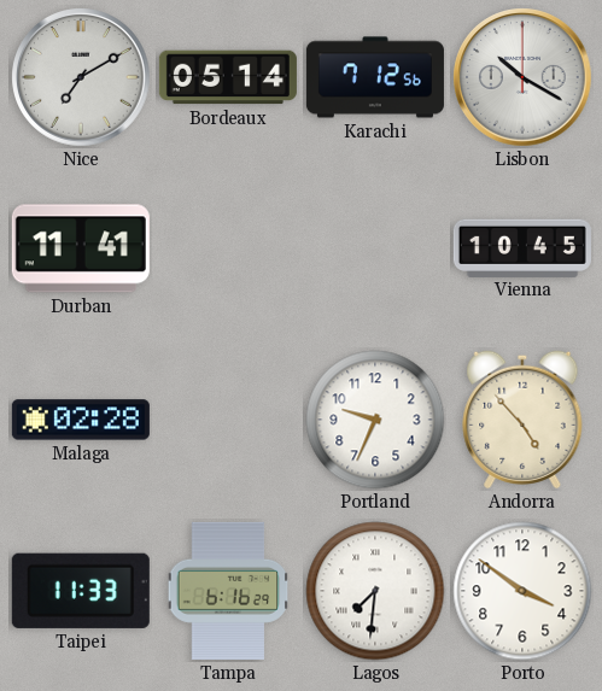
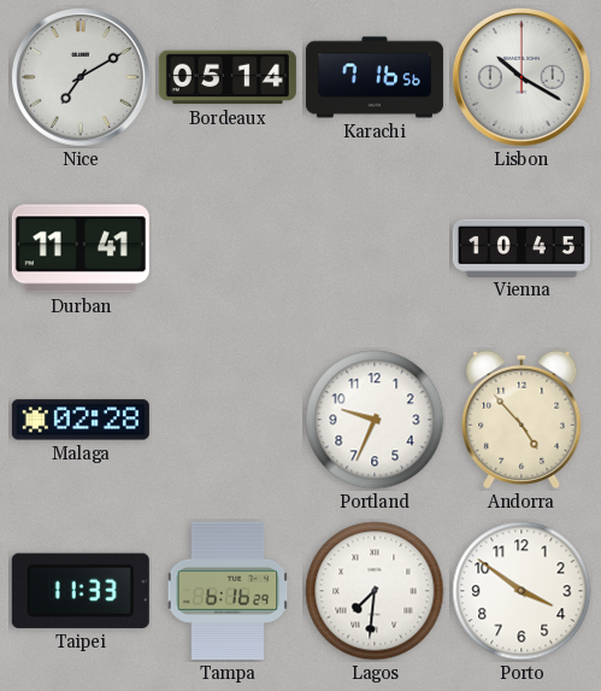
Karachi: 7:12 -> 7:16 (375, 77)
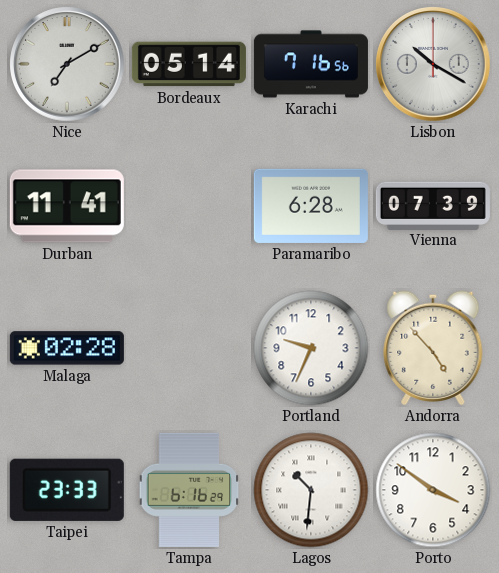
Paramaribo: none -> 6:28 (311, 206)
Vienna: 10:45 -> 07:39 (433, 205)
Taipei: 11:33 -> 23:33 (67, 490)
Lagos: 7:31 -> 10:31 (311, 490)
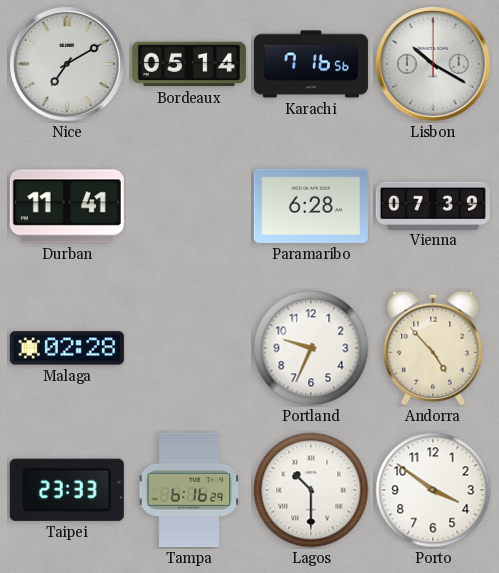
Lagos: 10:31 -> 10:30 (311, 490)
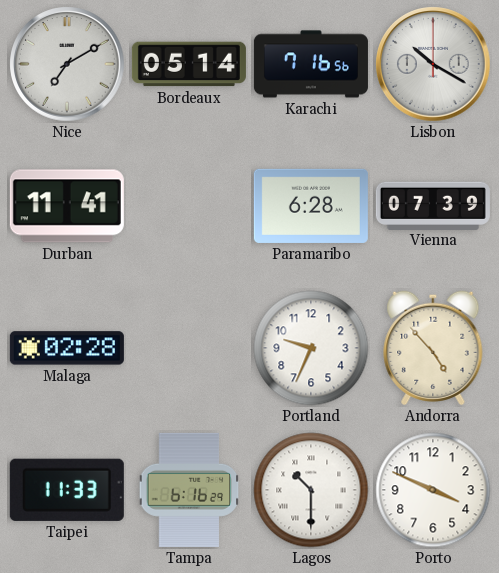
Taipei: 23:33 -> 11:33 (67, 490)
Porto: 3:51 -> 3:49 (433, 490)
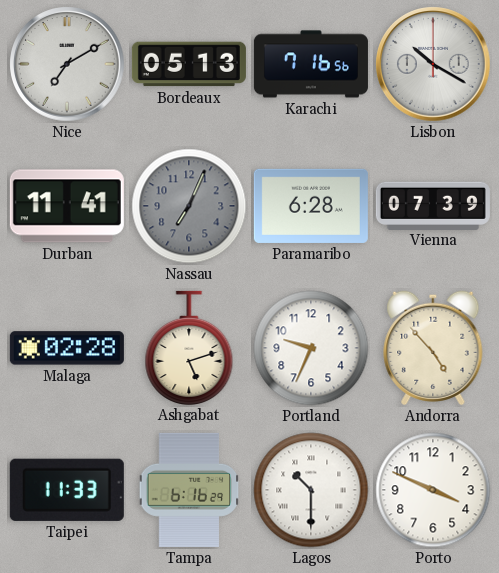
Bordeaux: 05:14 -> 05:13 (189, 64)
Nassau: none -> 7:04 (189, 206)
Ashgabat: none -> 5:12 (189, 347)
